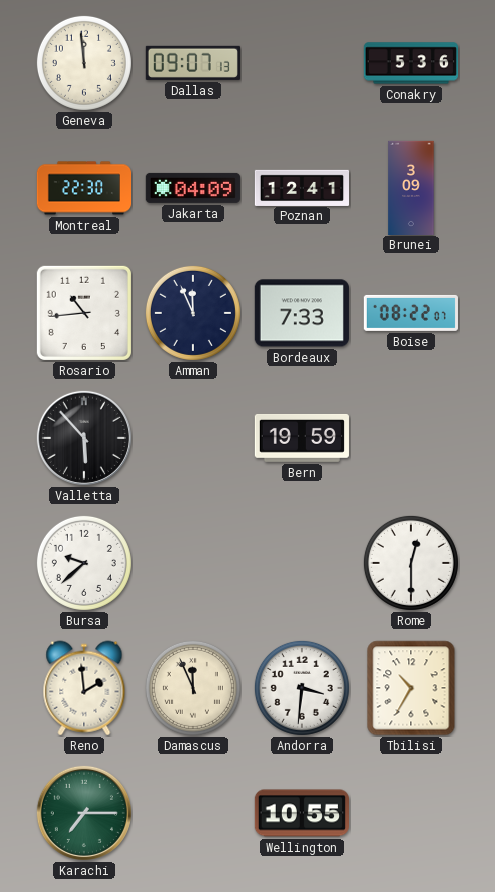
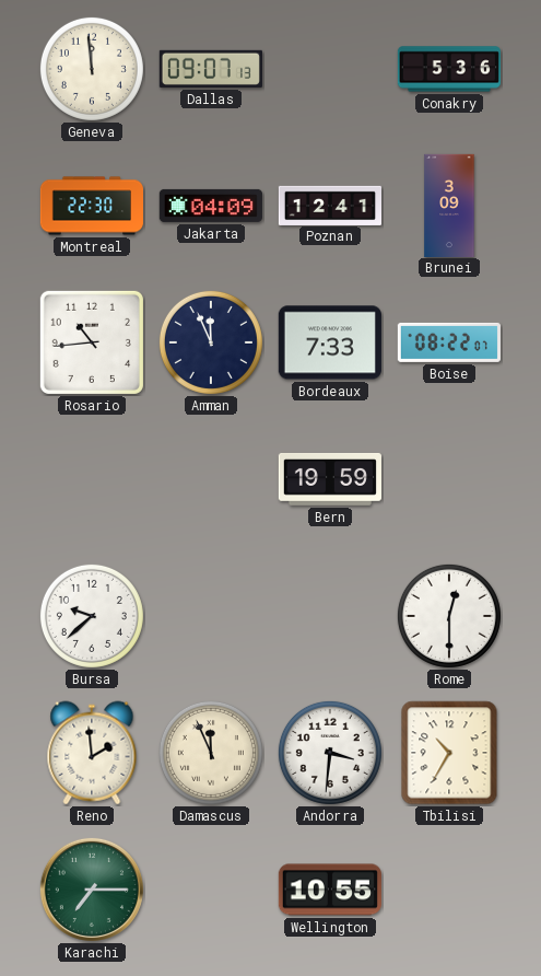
Valletta: 5:53 -> none (84, 438)
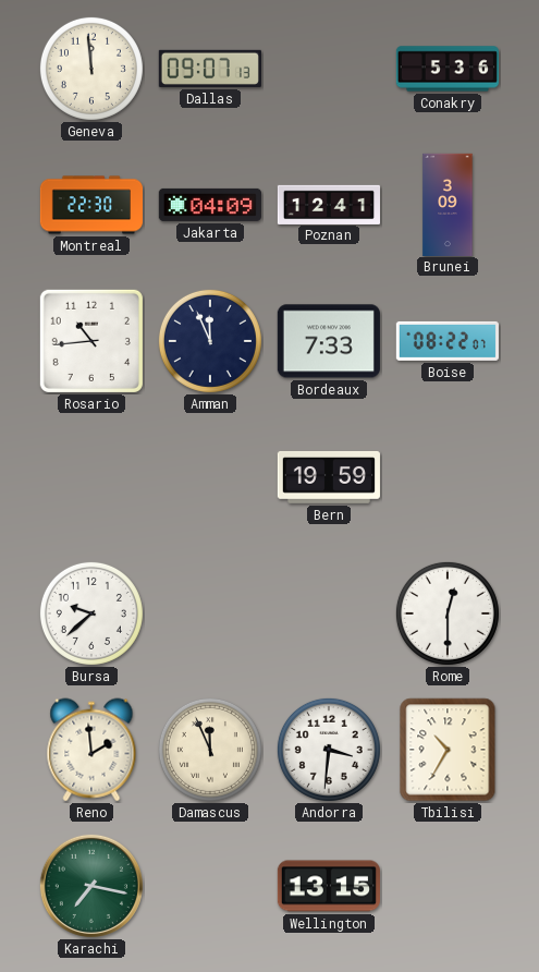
Karachi: 7:15 -> 7:17 (91, 886)
Wellington: 10:55 -> 13:15 (329, 886)
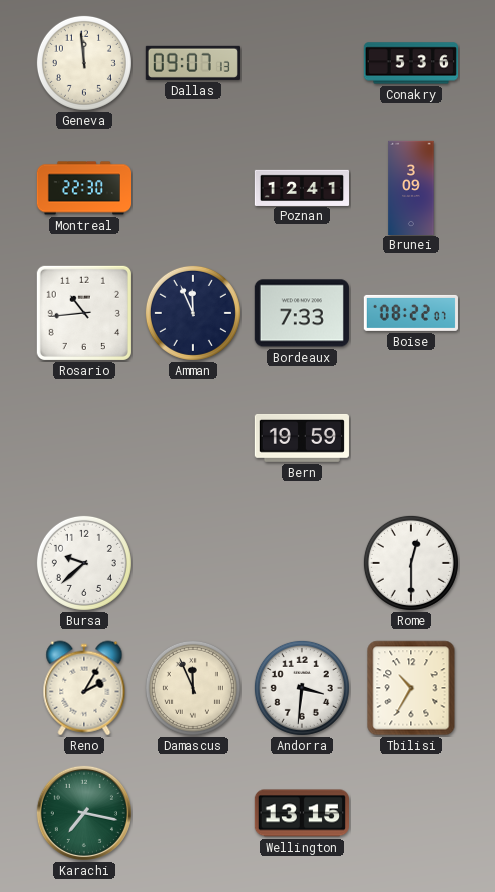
Jakarta: 04:09 -> none (210, 205)
Reno: 1:59 -> 2:05 (84, 688)
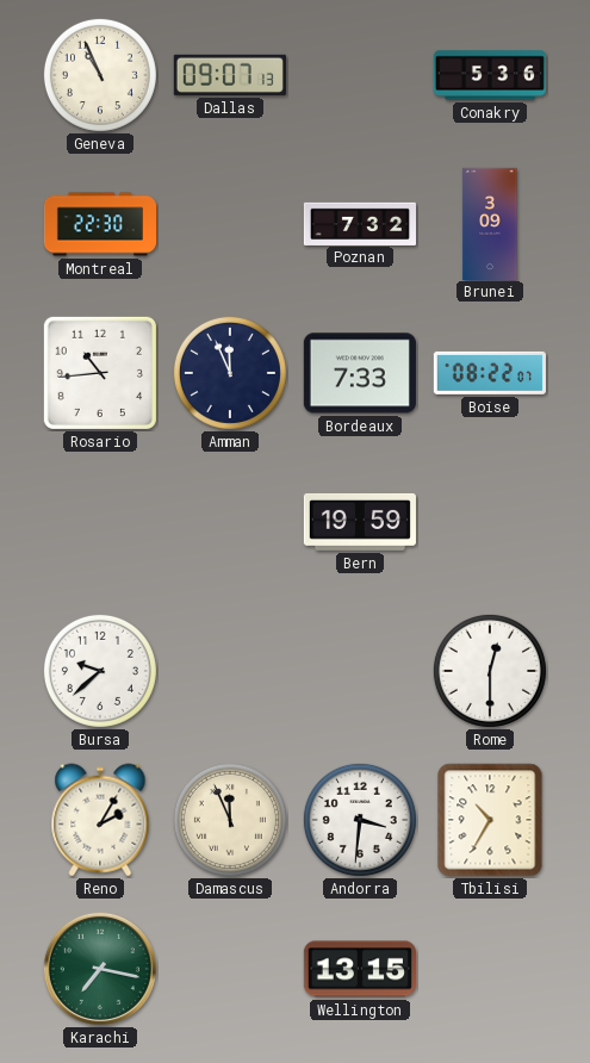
Geneva: 11:59 -> 10:56 (100, 75)
Poznan: 12:41 -> 7:32 (359, 223)
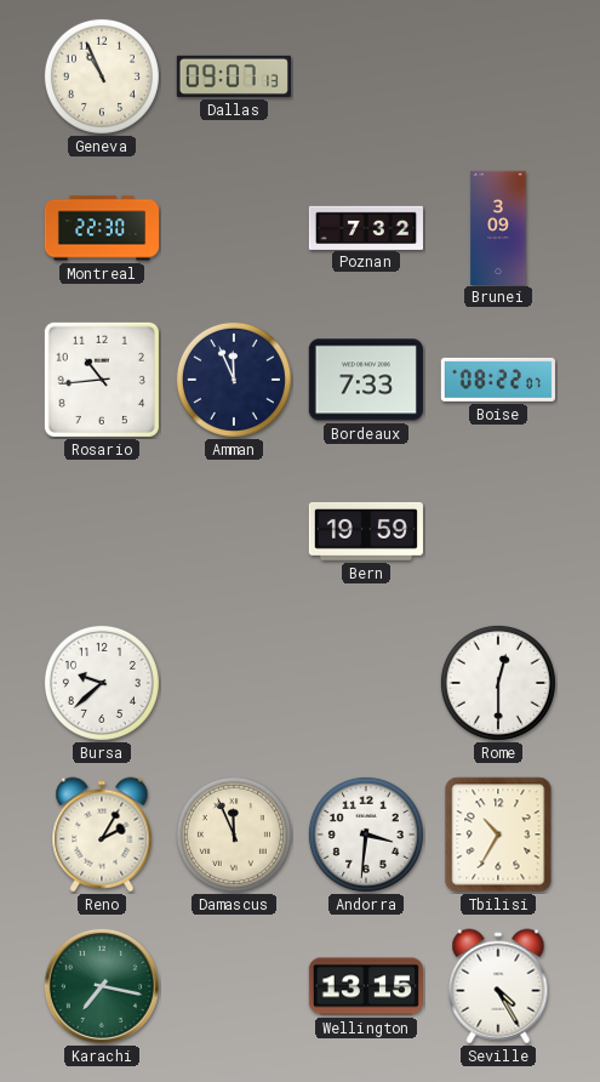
Conakry: 5:36 -> none (490, 75)
Seville: none -> 4:25 (498, 986)
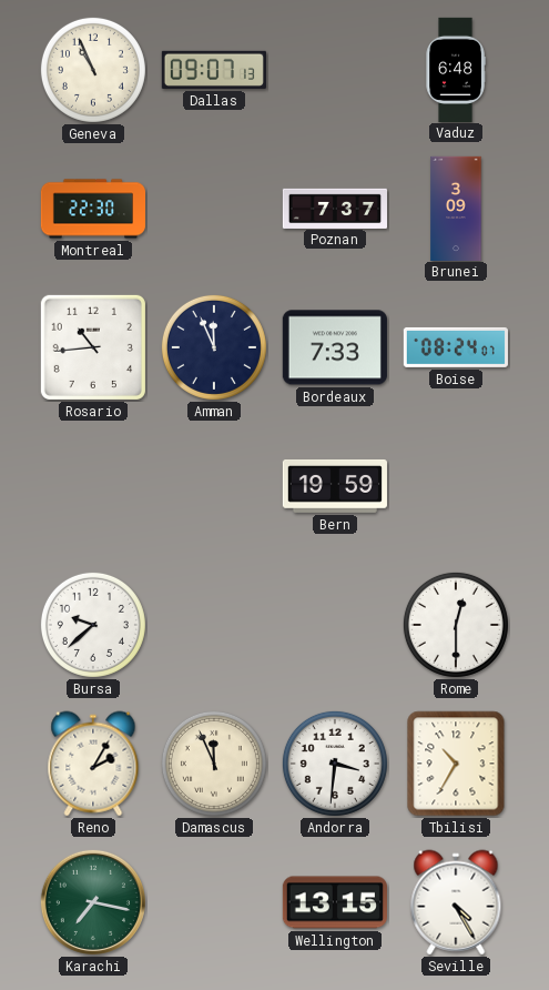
Vaduz: none -> 6:48 (456, 69)
Poznan: 7:32 -> 7:37 (334, 208)
Boise: 08:22 -> 08:24 (456, 347)
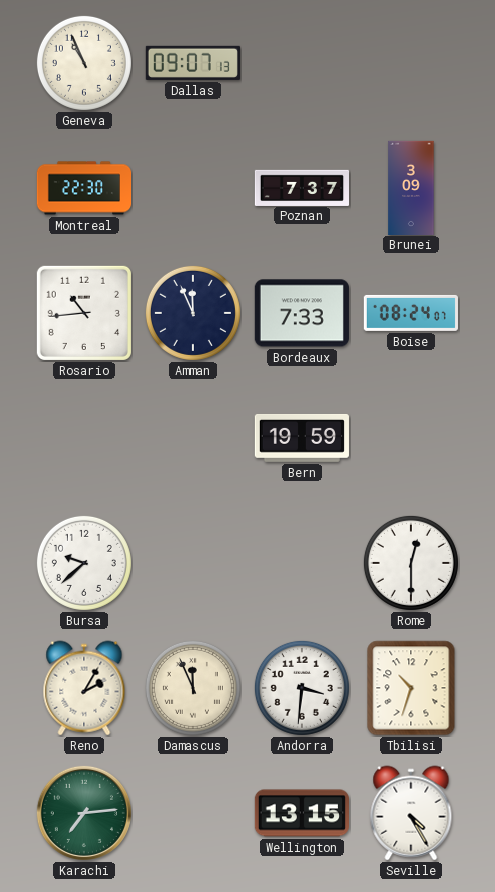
Vaduz: 6:48 -> none (456, 69)
Tbilisi: 10:35 -> 10:33 (411, 688)
Karachi: 7:17 -> 7:14 (84, 813)
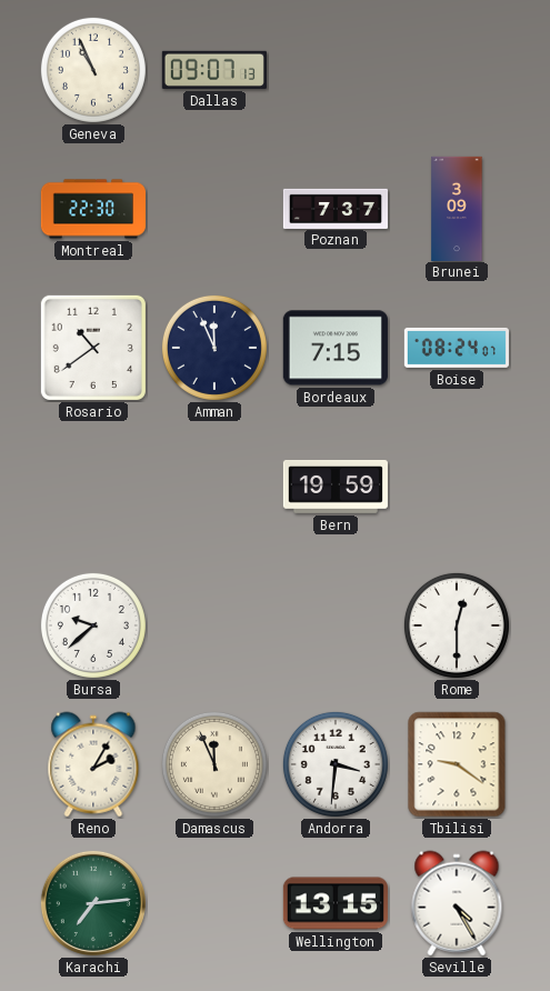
Rosario: 10:44 -> 10:39 (93, 348)
Bordeaux: 7:33 -> 7:15 (336, 348)
Tbilisi: 10:33 -> 9:21 (457, 764)
